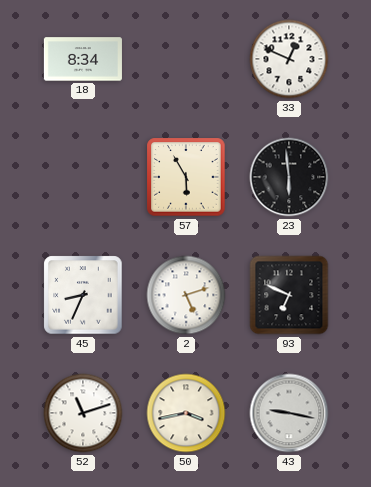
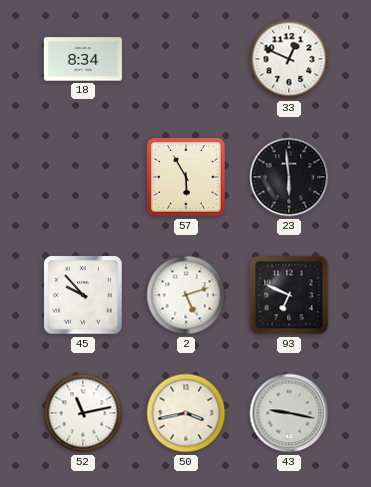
45: 8:34 -> 9:53 (83, 295)
52: 11:12 -> 11:13 (83, 413)
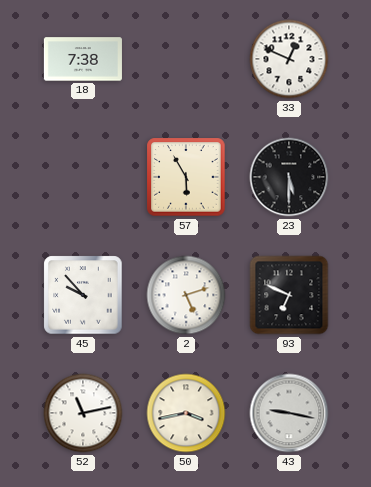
18: 8:34 -> 7:38 (83, 59)
23: 5:59 -> 5:30 (289, 177)
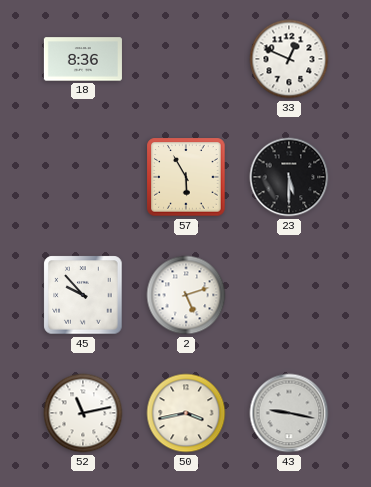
18: 7:38 -> 8:36 (83, 59)
93: 6:49 -> none (289, 295)
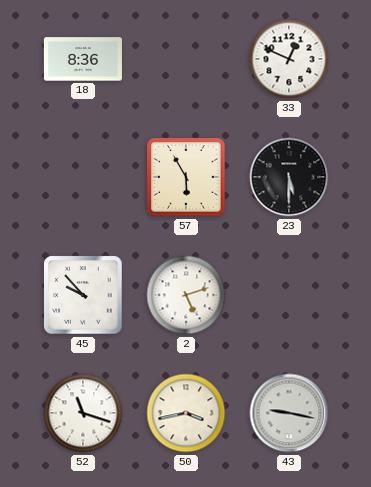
52: 11:13 -> 11:18 (83, 413)
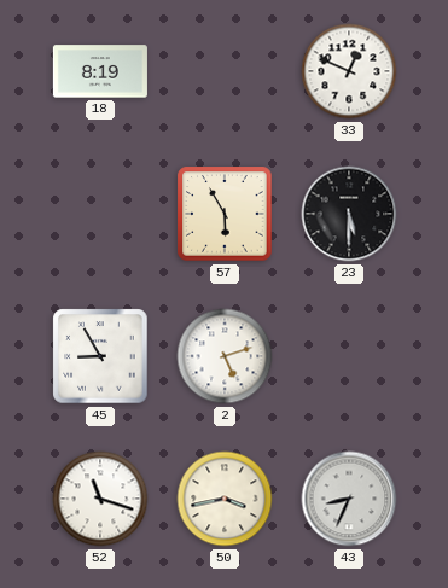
18: 8:36 -> 8:19 (100, 71)
45: 9:53 -> 8:55 (100, 356)
43: 9:17 -> 8:34 (349, 499)
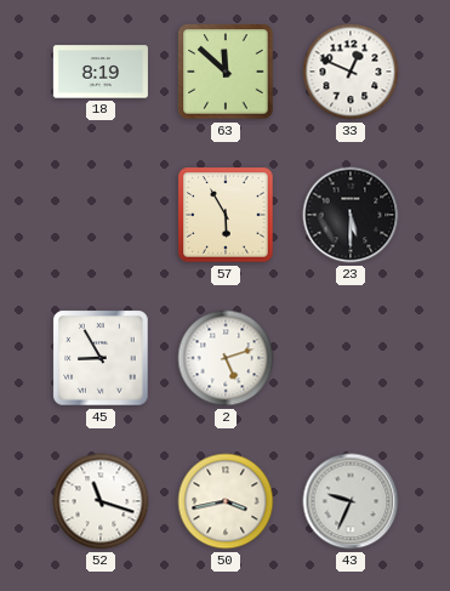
63: none -> 11:52 (226, 72)
43: 8:34 -> 9:34 (351, 501)
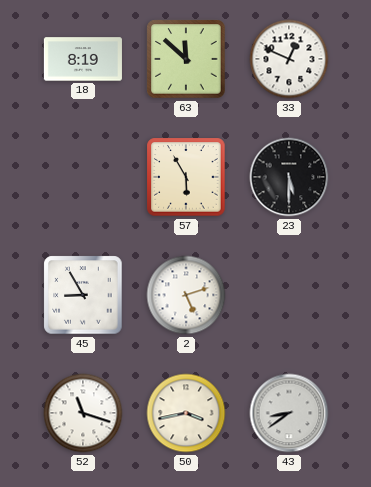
43: 9:34 -> 8:39 (289, 413)
